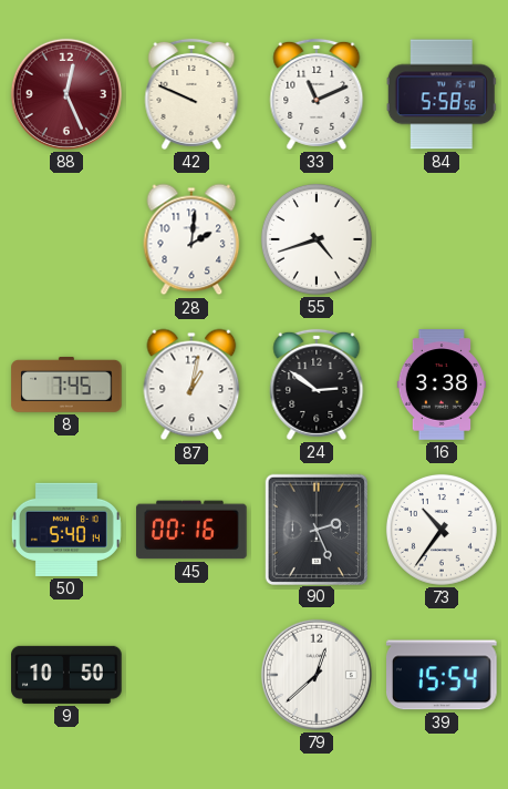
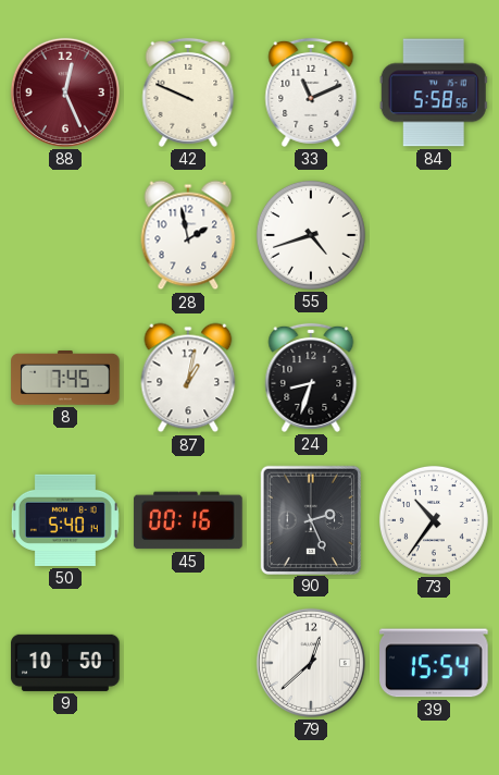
28: 2:01 -> 1:58 (188, 235)
24: 2:51 -> 8:33 (311, 378)
16: 3:38 -> none (440, 385)
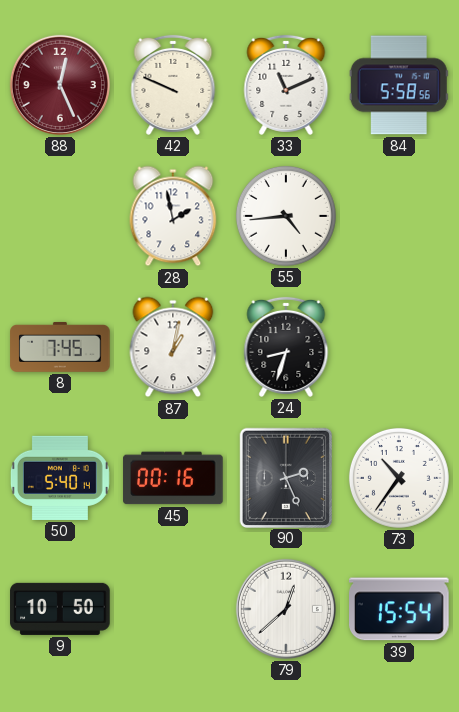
55: 4:42 -> 4:44 (286, 216)
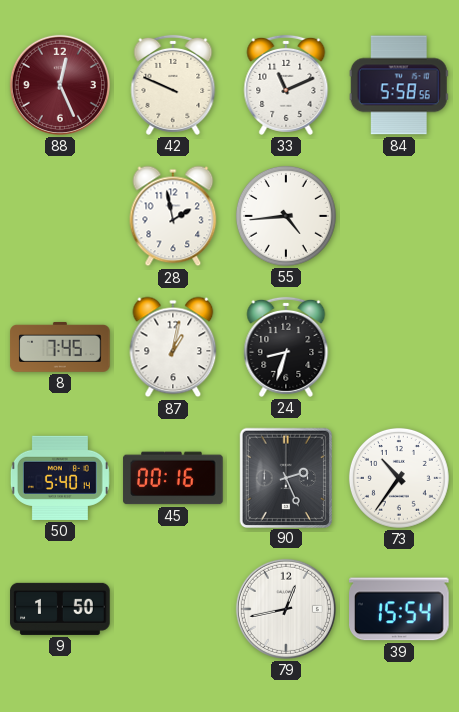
9: 10:50 -> 1:50 (60, 609)
79: 12:38 -> 12:43 (286, 609)
